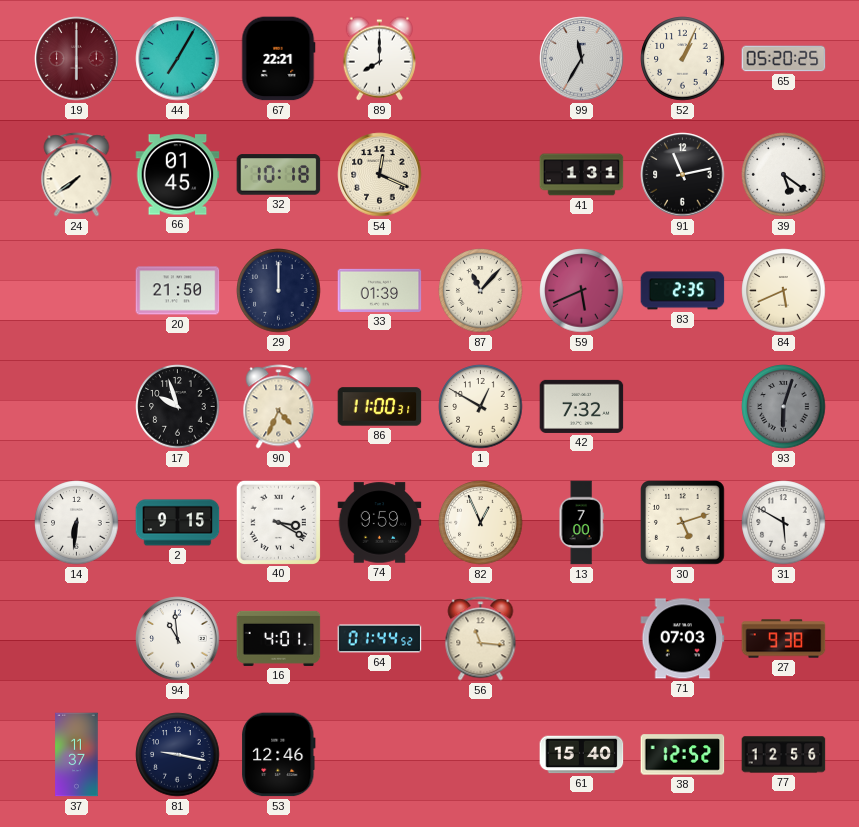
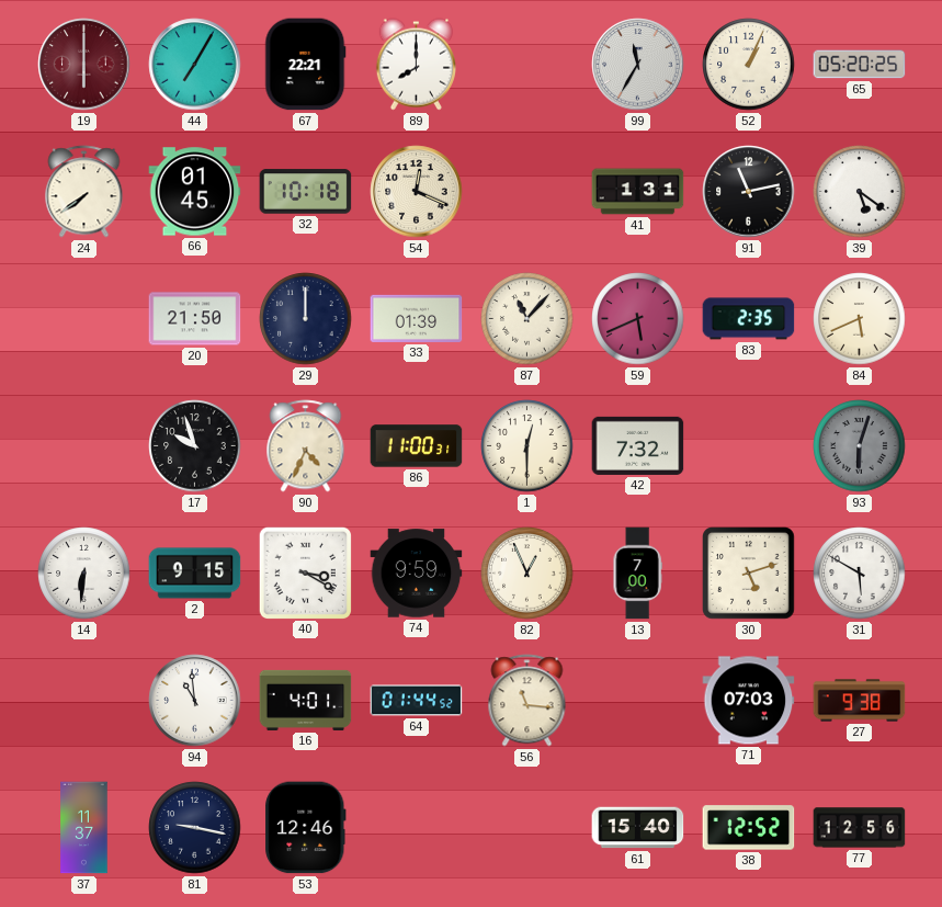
1: 12:50 -> 12:30 (527, 446)
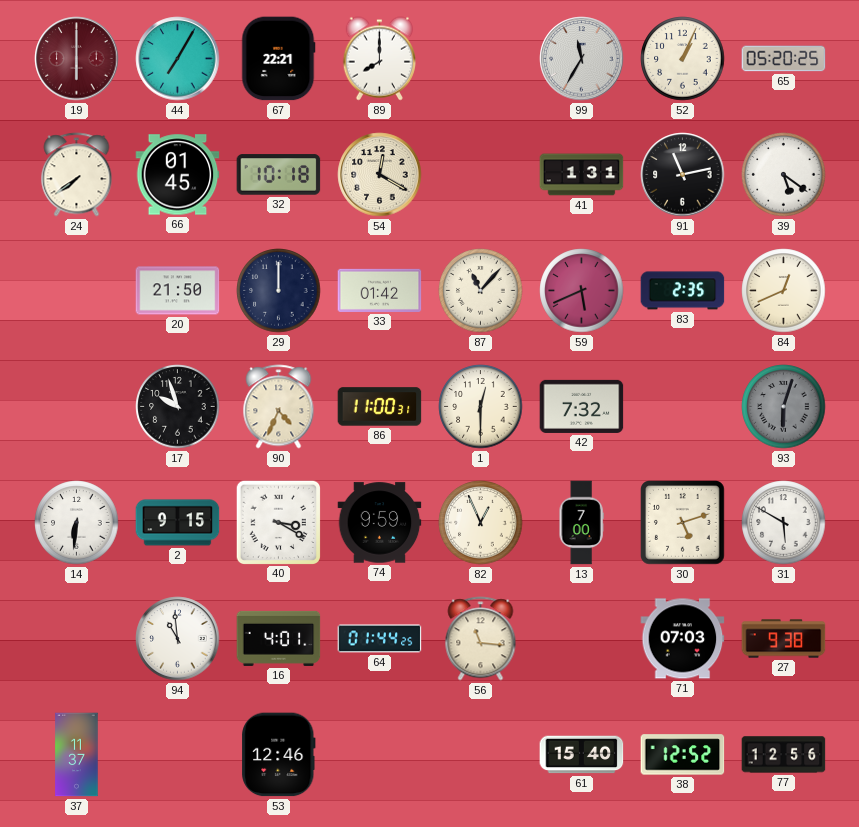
54: 12:19 -> 12:20 (380, 175)
33: 01:39 -> 01:42 (380, 290)
84: 5:41 -> 12:41 (784, 291)
64: 01:44:52 -> 01:44:25 (380, 639)
81: 9:17 -> none (195, 828)
